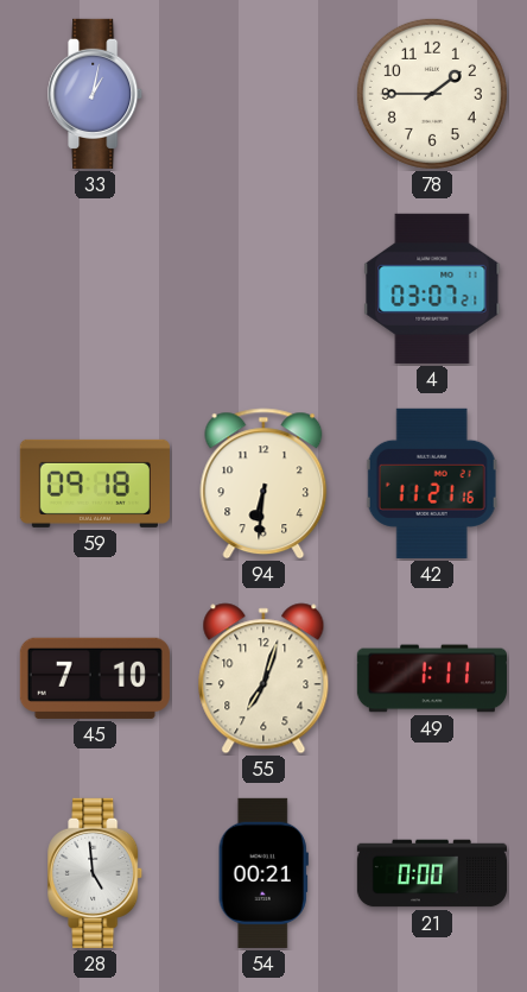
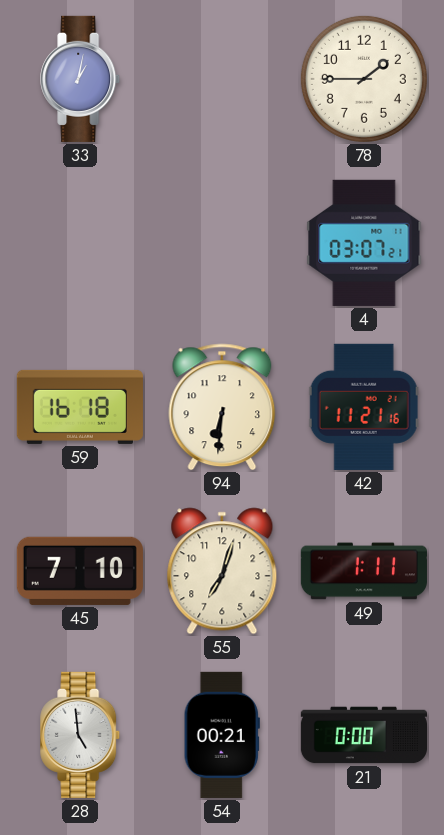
59: 09:18 -> 16:18 (80, 407)
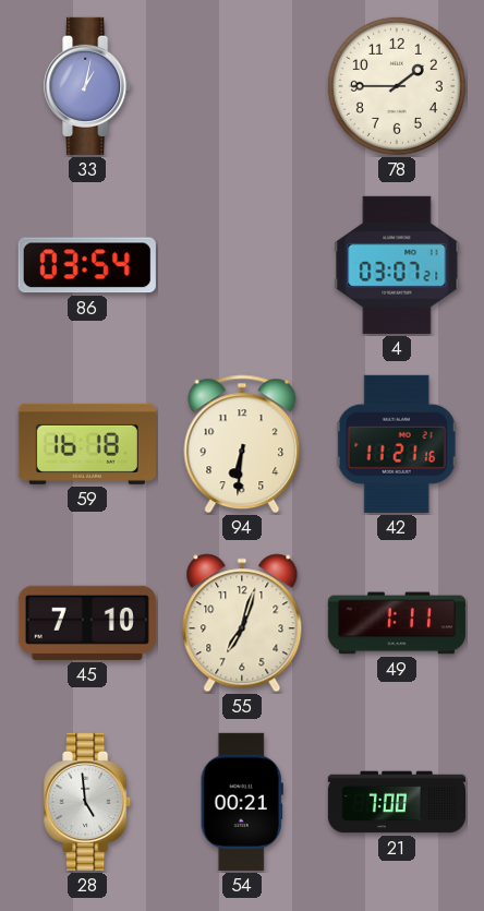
86: none -> 03:54 (87, 265)
21: 0:00 -> 7:00 (396, 802)
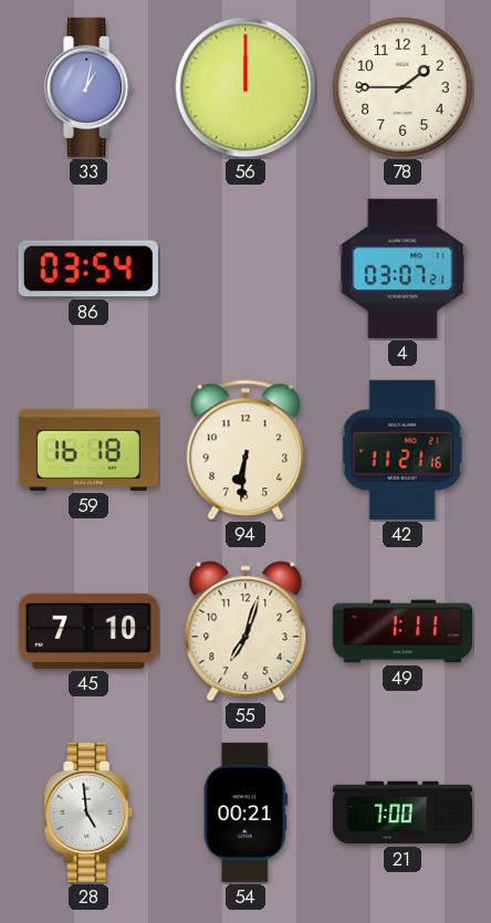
56: none -> 12:00 (245, 87)
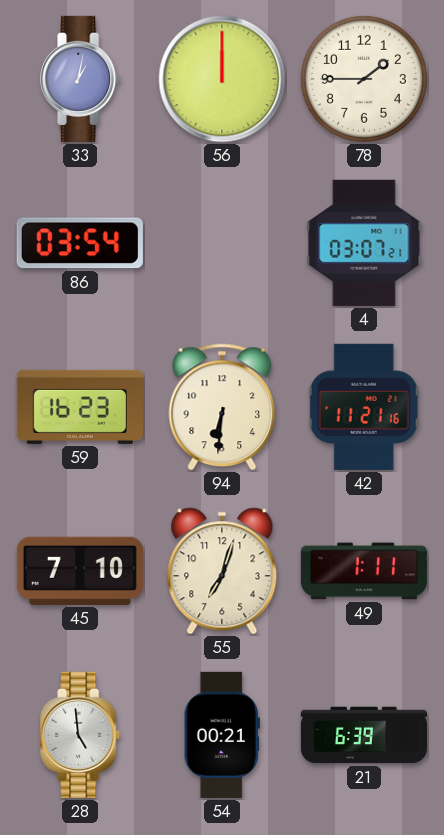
59: 16:18 -> 16:23 (80, 407)
21: 7:00 -> 6:39 (363, 735)
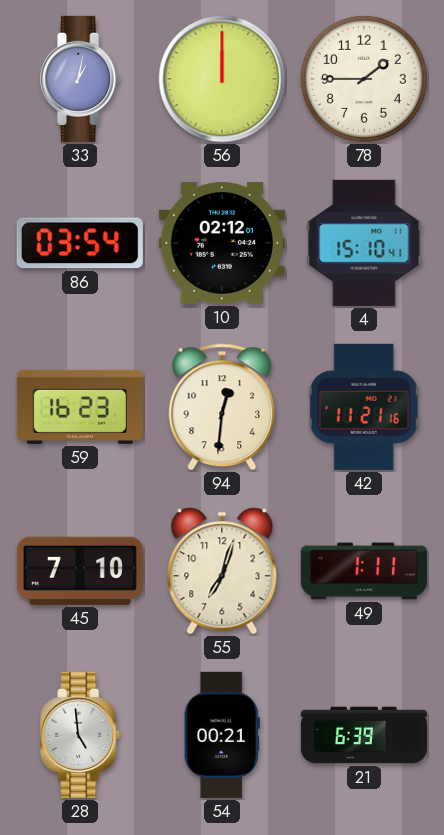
10: none -> 02:12 (222, 243)
4: 03:07 -> 15:10 (364, 243)
94: 6:31 -> 12:31 (222, 407)
